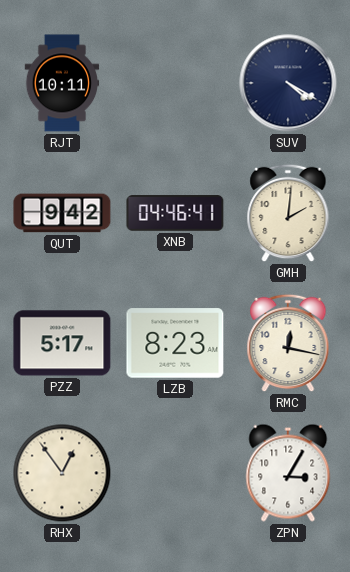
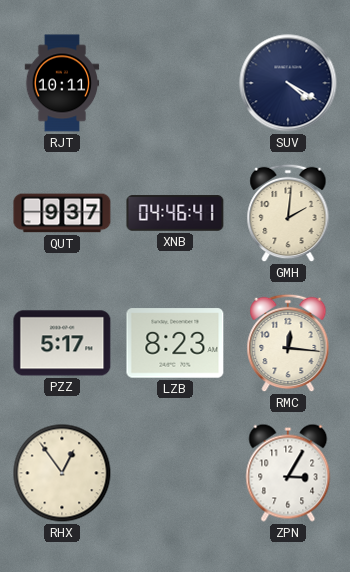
QUT: 9:42 -> 9:37 (62, 213)
RMC: 12:17 -> 12:16 (288, 343)
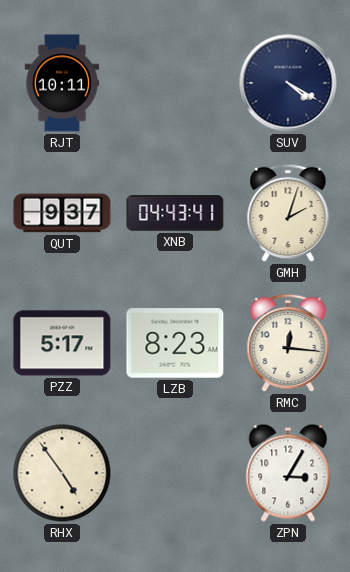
XNB: 04:46 -> 04:43 (175, 213)
GMH: 2:01 -> 2:03 (288, 213)
RHX: 12:54 -> 4:54 (62, 473)
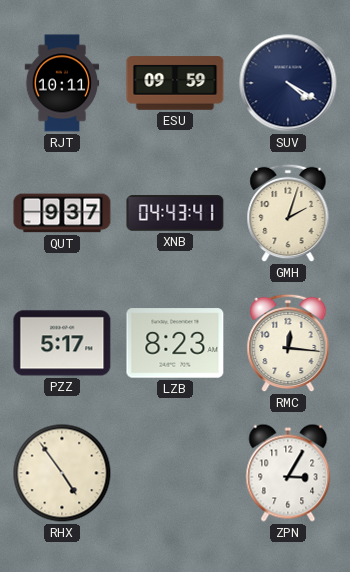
ESU: none -> 09:59 (175, 83)
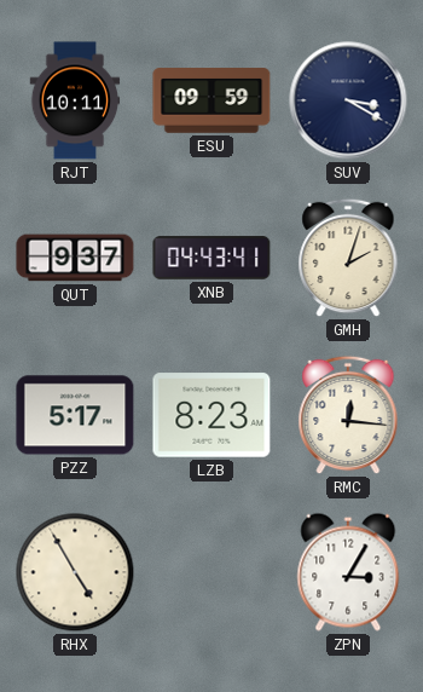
SUV: 4:20 -> 3:20 (348, 100)
RHX: 4:54 -> 4:55 (75, 572)
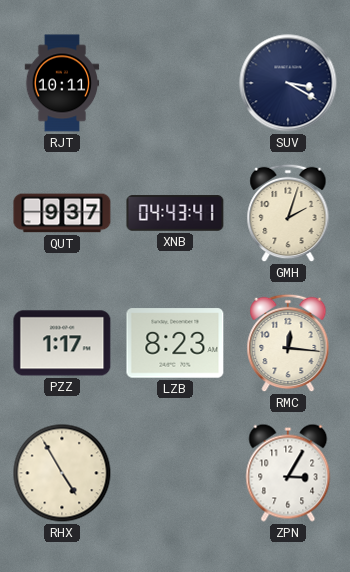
ESU: 09:59 -> none (211, 100)
PZZ: 5:17 -> 1:17 (62, 343)
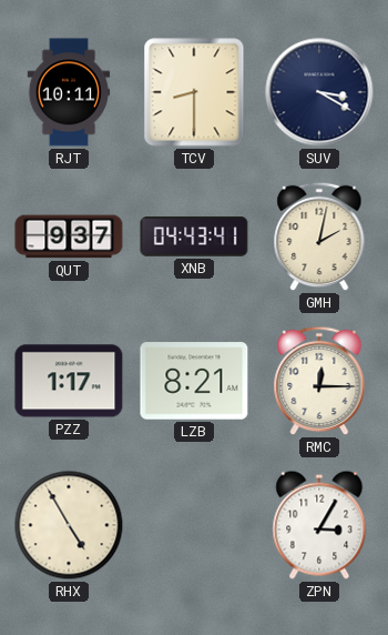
TCV: none -> 8:30 (194, 92)
GMH: 2:03 -> 2:02 (319, 236)
LZB: 8:23 -> 8:21 (194, 381)
RMC: 12:16 -> 12:15 (319, 381)
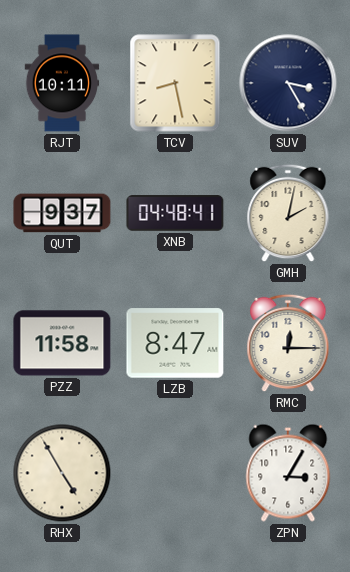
TCV: 8:30 -> 8:28 (175, 83)
SUV: 3:20 -> 3:25 (288, 83)
XNB: 04:43 -> 04:48 (175, 213)
PZZ: 1:17 -> 11:58 (62, 343)
LZB: 8:21 -> 8:47 (175, 343)
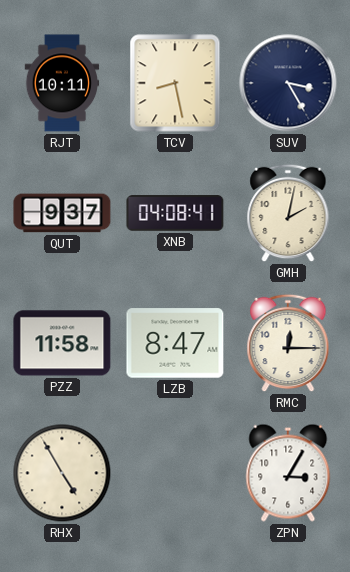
XNB: 04:48 -> 04:08 (175, 213)
